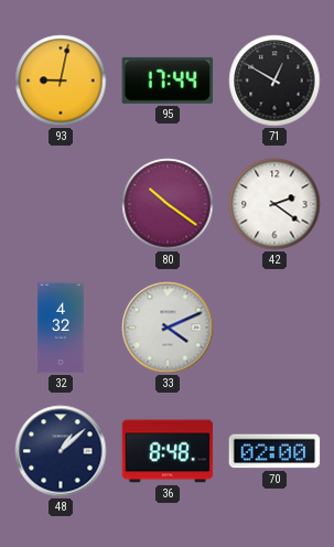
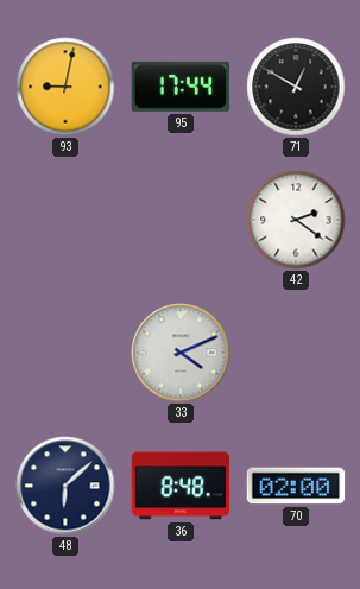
80: 10:21 -> none (168, 204)
32: 4:32 -> none (61, 328)
48: 1:08 -> 6:08 (65, 486)
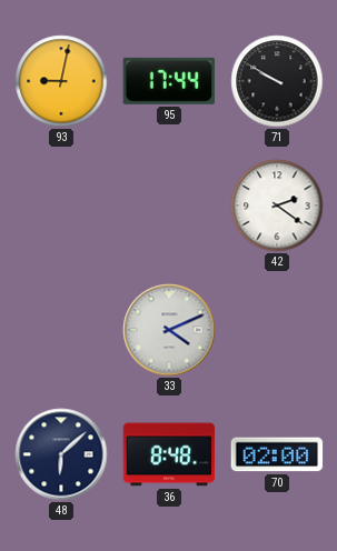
71: 12:50 -> 9:50 (277, 81)
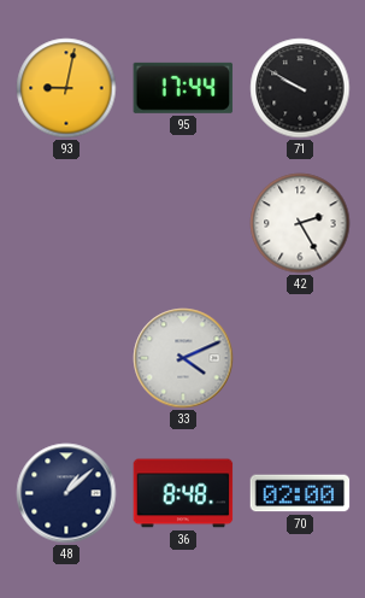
42: 2:21 -> 2:25 (300, 223)
48: 6:08 -> 1:08 (66, 493)
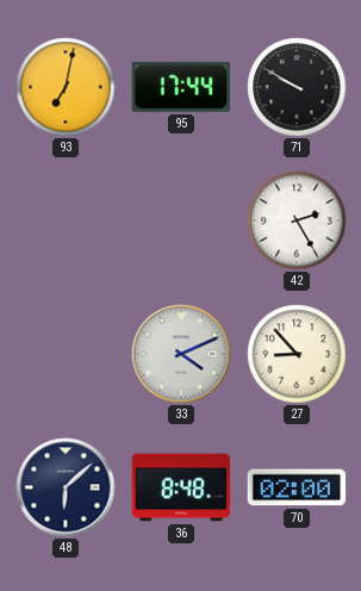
93: 9:02 -> 7:02 (66, 87)
27: none -> 8:53 (297, 354)
48: 1:08 -> 6:08 (66, 487)
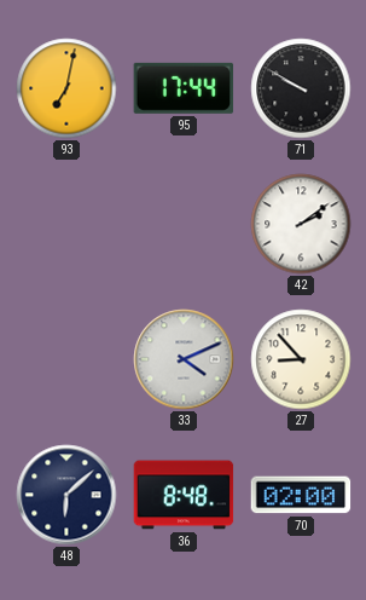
42: 2:25 -> 2:09 (301, 224)
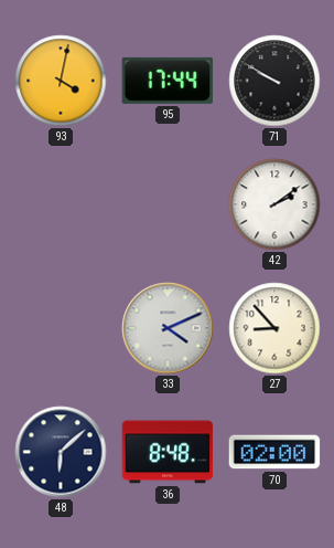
93: 7:02 -> 4:02 (61, 81)
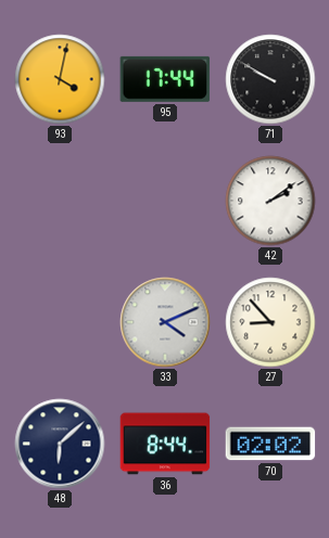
36: 8:48 -> 8:44 (165, 444)
70: 02:00 -> 02:02 (270, 444)
